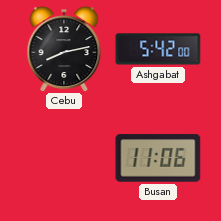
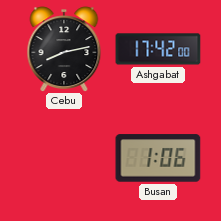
Ashgabat: 5:42 -> 17:42 (158, 49)
Busan: 11:06 -> 1:06 (158, 158)
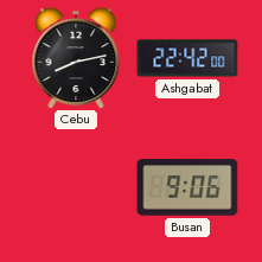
Ashgabat: 17:42 -> 22:42 (187, 58)
Busan: 1:06 -> 9:06 (187, 187)
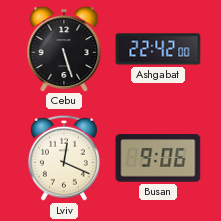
Cebu: 8:13 -> 5:27 (64, 49)
Lviv: none -> 12:19 (64, 158)
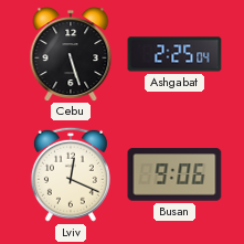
Ashgabat: 22:42 -> 2:25 (174, 54)
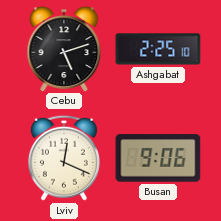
Cebu: 5:27 -> 5:12 (64, 49)
Ashgabat: 2:25:04 -> 2:25:10 (158, 49)
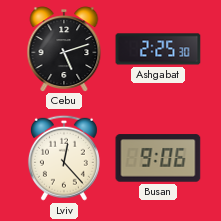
Ashgabat: 2:25:10 -> 2:25:30 (158, 49)
Lviv: 12:19 -> 12:23 (64, 158)
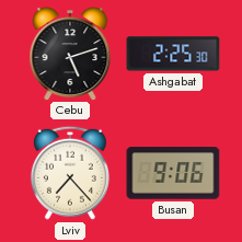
Lviv: 12:23 -> 7:23 (70, 173)
